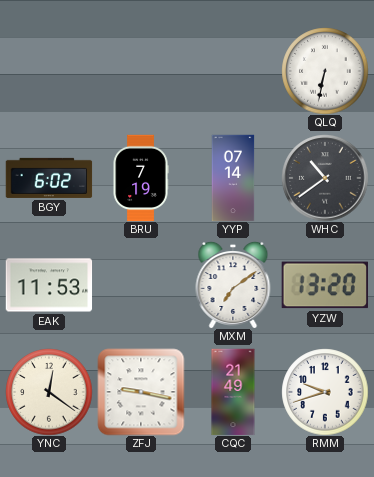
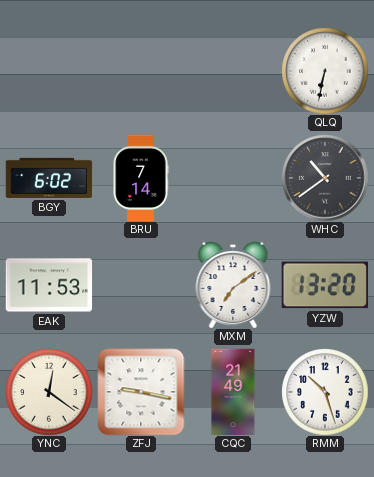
BRU: 7:19 -> 7:14 (141, 178)
YYP: 07:14 -> none (233, 178)
RMM: 9:42 -> 10:27 (325, 392)
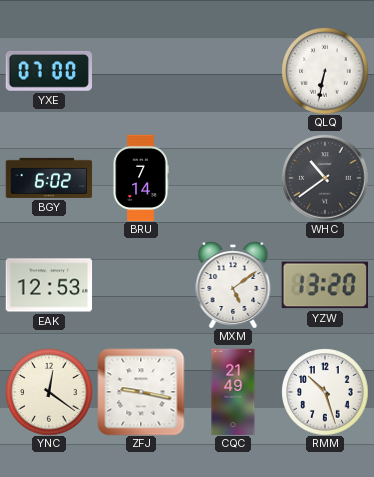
YXE: none -> 07:00 (48, 71)
EAK: 11:53 -> 12:53 (49, 285)
MXM: 7:09 -> 5:09 (233, 285)
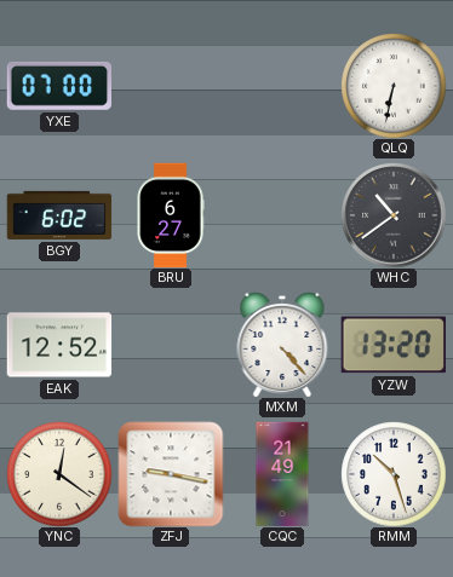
BRU: 7:14 -> 6:27 (171, 215)
EAK: 12:53 -> 12:52 (59, 345)
MXM: 5:09 -> 4:23 (282, 345)
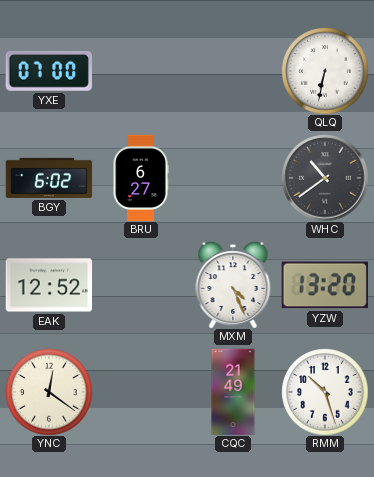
MXM: 4:23 -> 4:26 (233, 285)
ZFJ: 9:17 -> none (171, 474)
